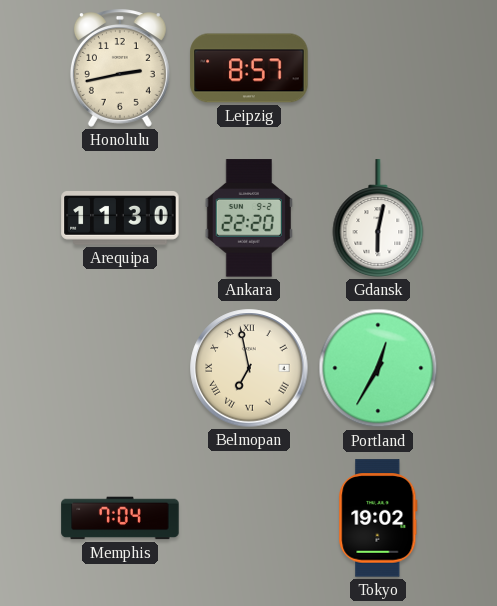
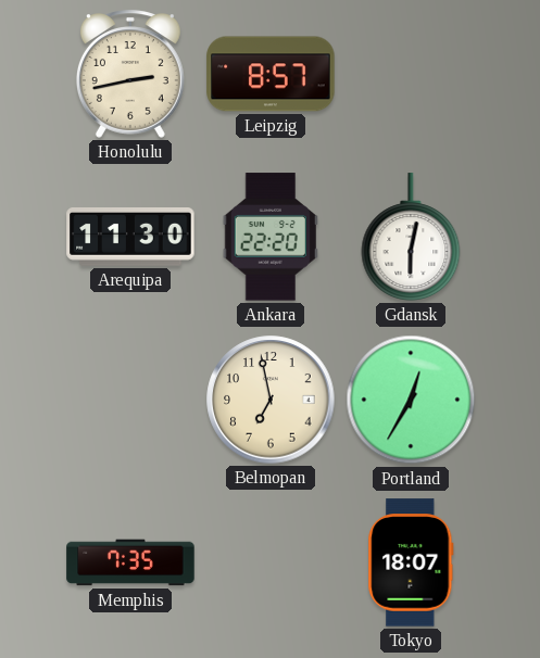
Belmopan numerals: Roman -> Arabic (271, 400)
Memphis: 7:04 -> 7:35 (130, 562)
Tokyo: 19:02 -> 18:07 (411, 562)
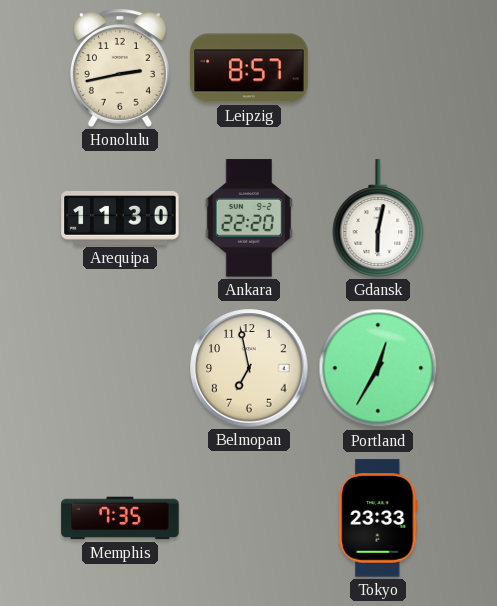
Tokyo: 18:07 -> 23:33 (378, 518)
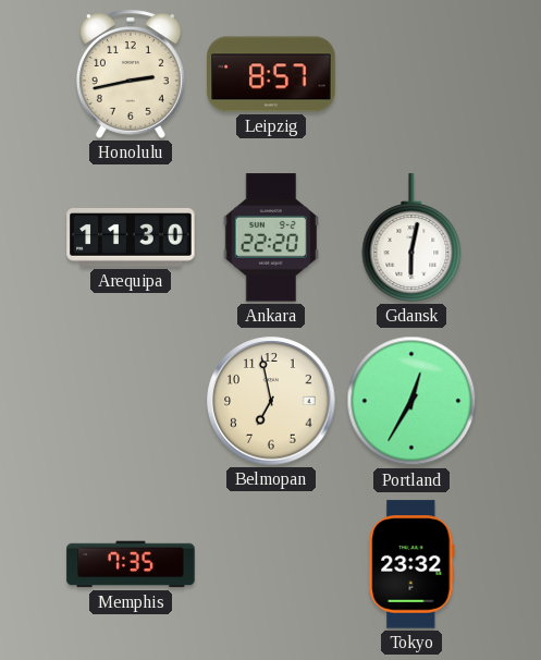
Tokyo: 23:33 -> 23:32 (411, 564)
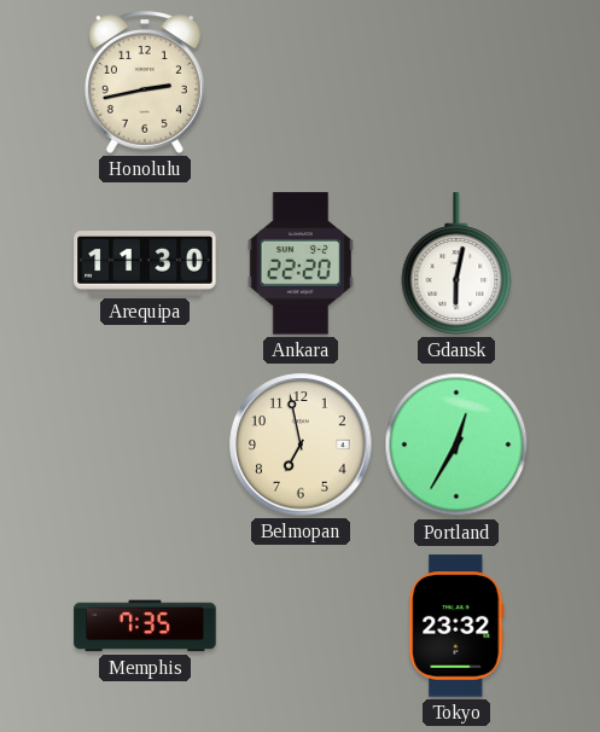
Leipzig: 8:57 -> none (271, 74)
